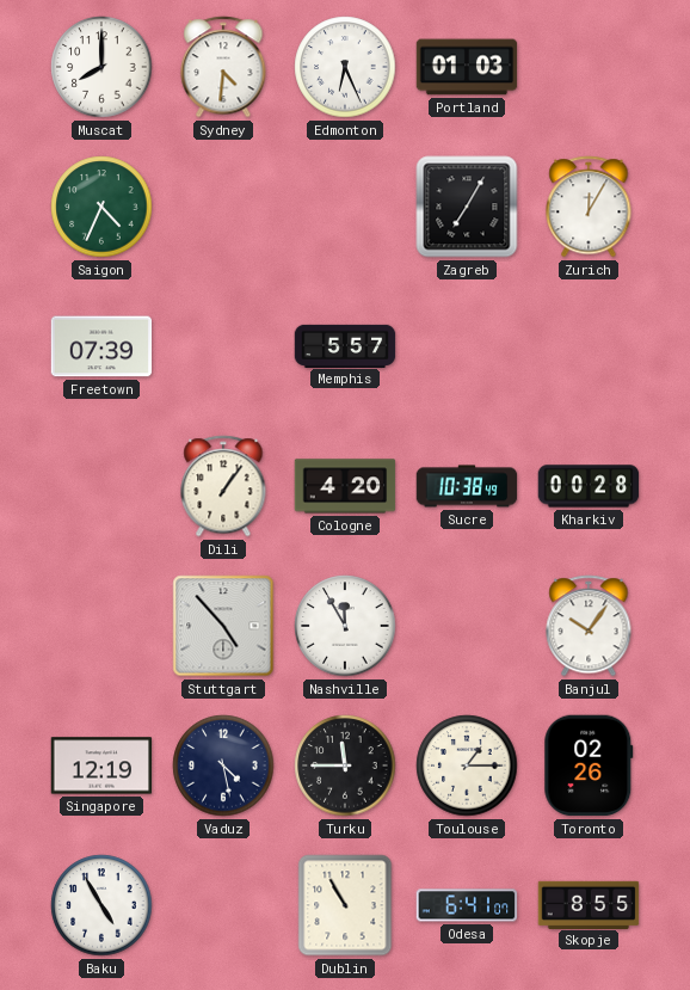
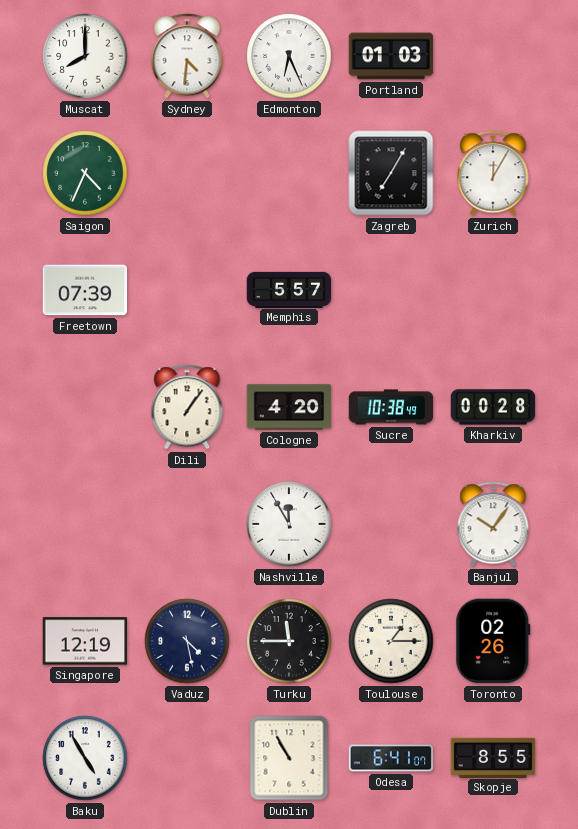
Stuttgart: 4:53 -> none (223, 626)
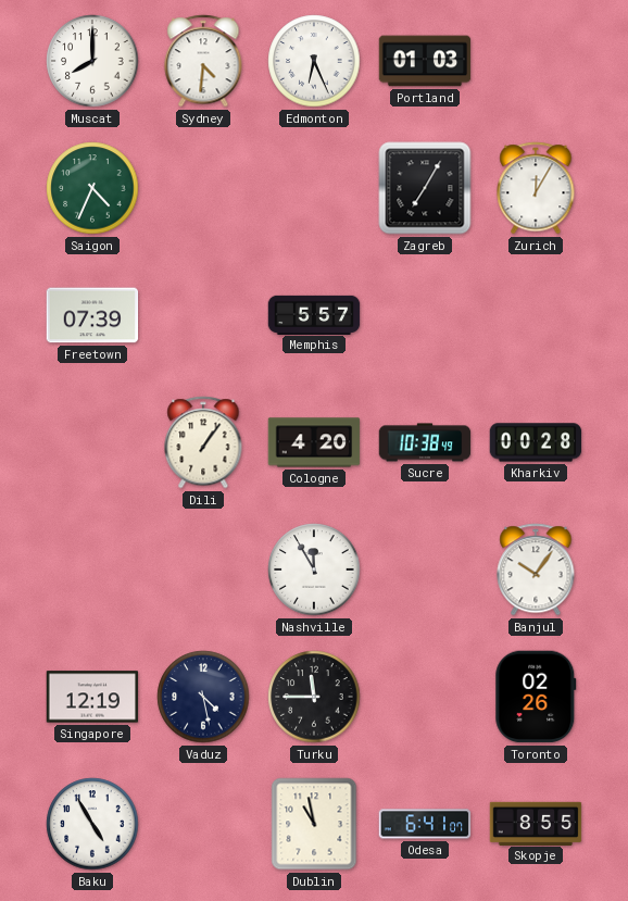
Toulouse: 1:15 -> none (391, 641)
Dublin: 10:55 -> 10:58 (314, 824)
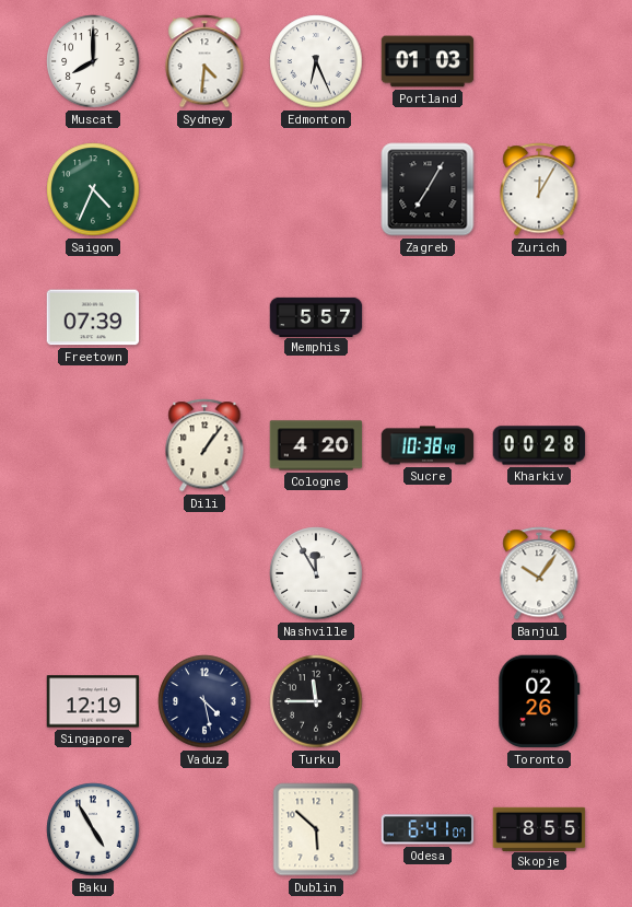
Dublin: 10:58 -> 5:52 (316, 829)
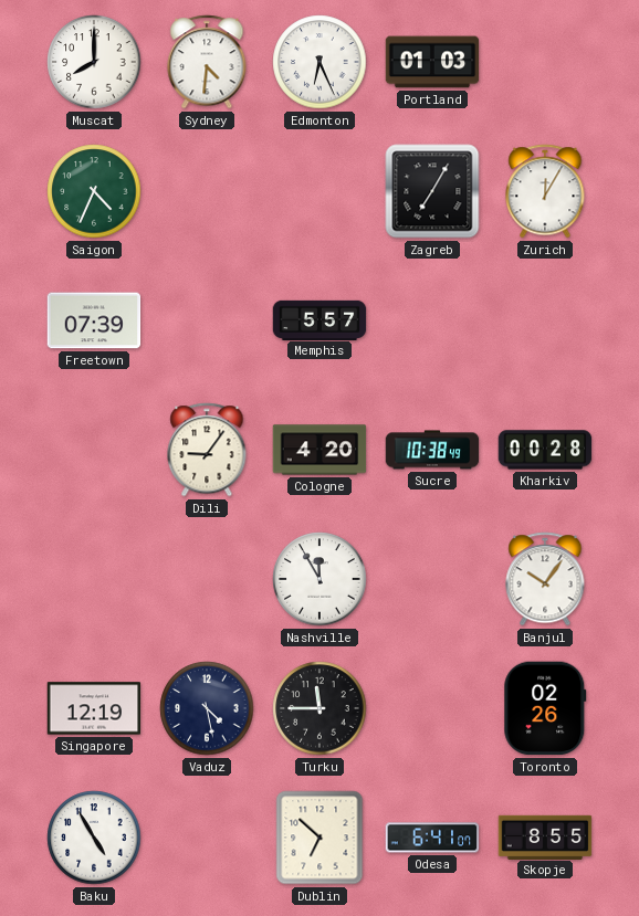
Dili: 1:06 -> 9:06 (207, 450)
Dublin: 5:52 -> 6:52 (319, 838)
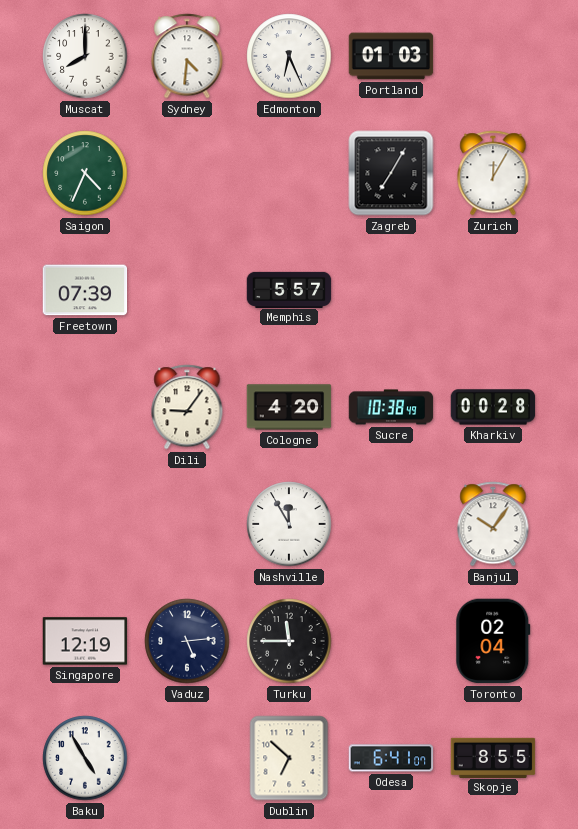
Vaduz: 4:28 -> 5:14 (187, 641)
Toronto: 02:26 -> 02:04 (493, 641)
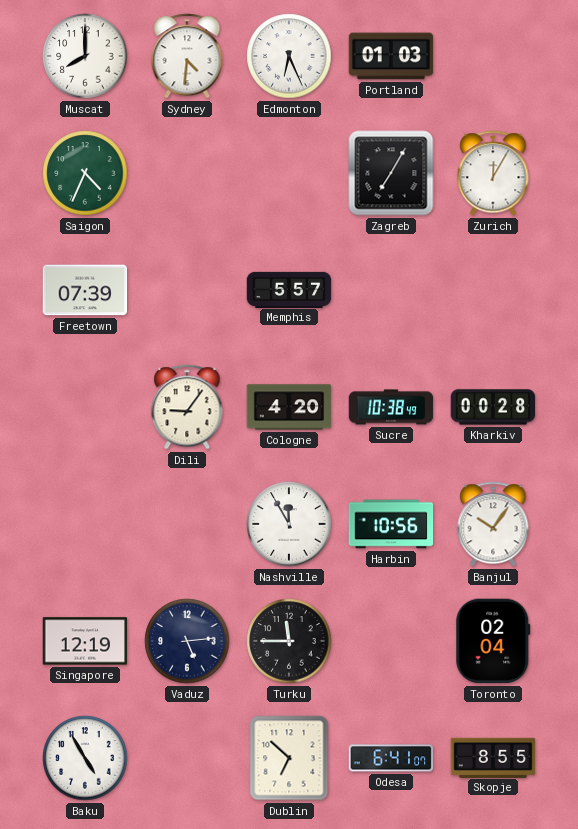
Harbin: none -> 10:56 (391, 524)
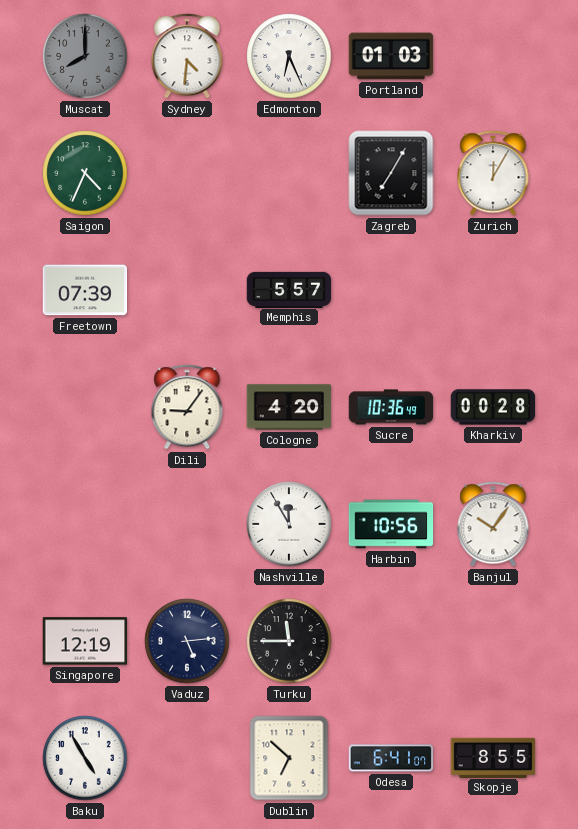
Muscat dial: white -> grey (85, 56)
Sucre: 10:38 -> 10:36 (391, 407)
Toronto: 02:04 -> none (493, 641)
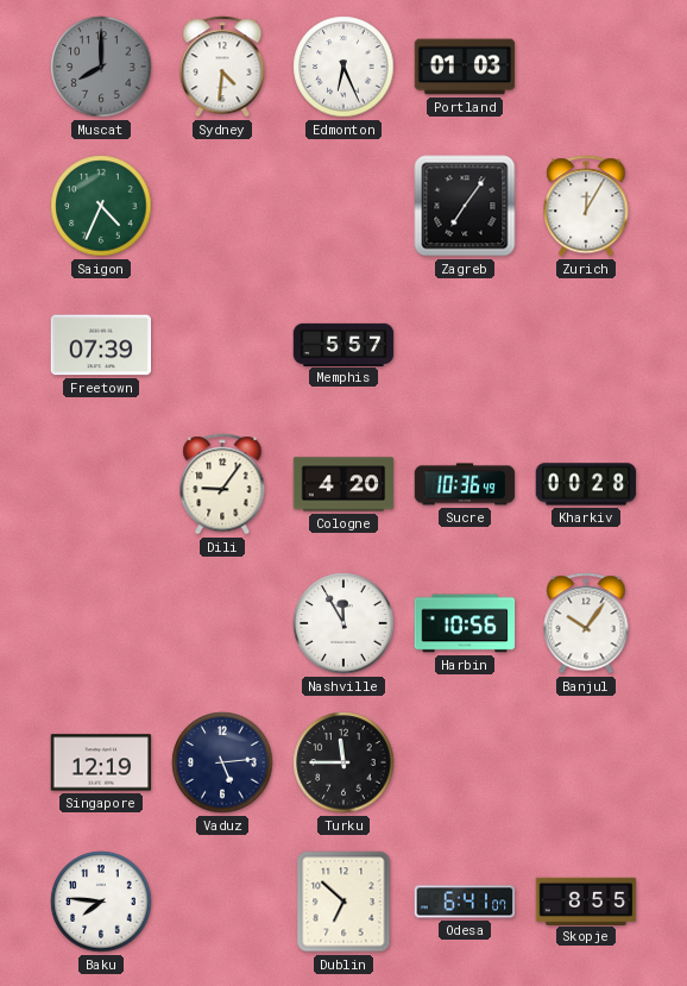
Zagreb: 7:05 -> 7:06 (465, 206)
Baku: 4:55 -> 7:46 (101, 902)
